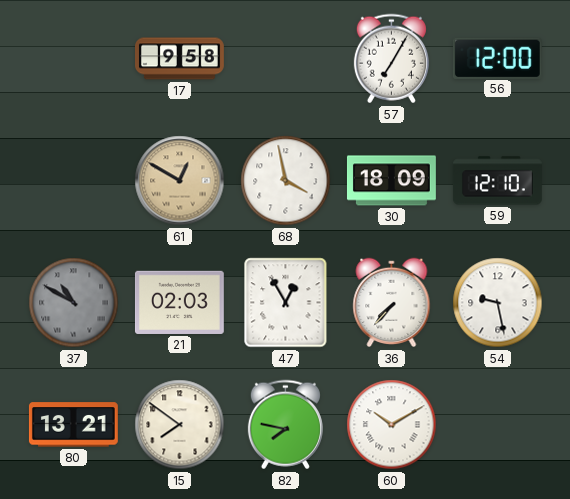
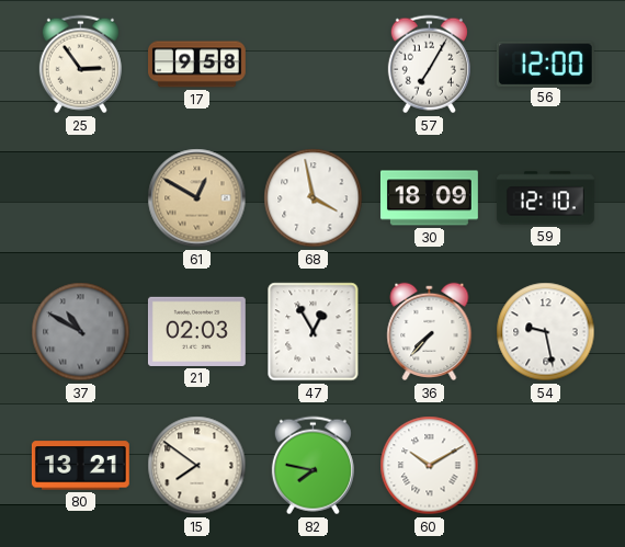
25: none -> 2:54 (80, 65)
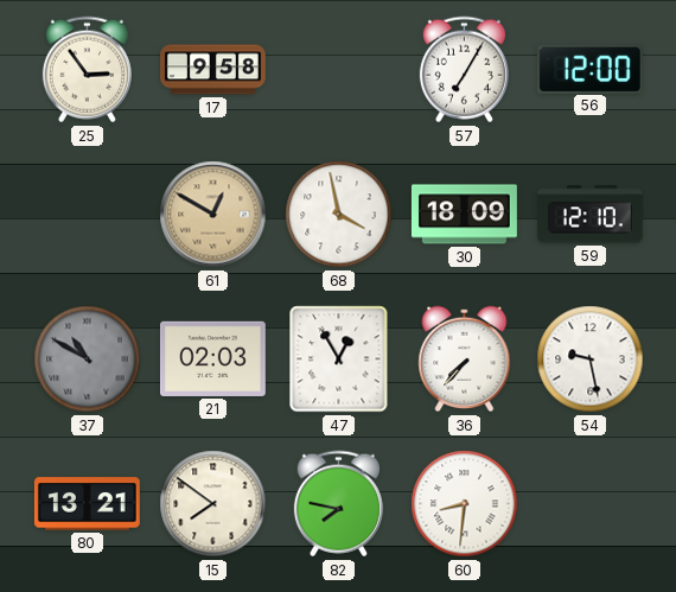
60: 10:10 -> 8:31 (465, 504)
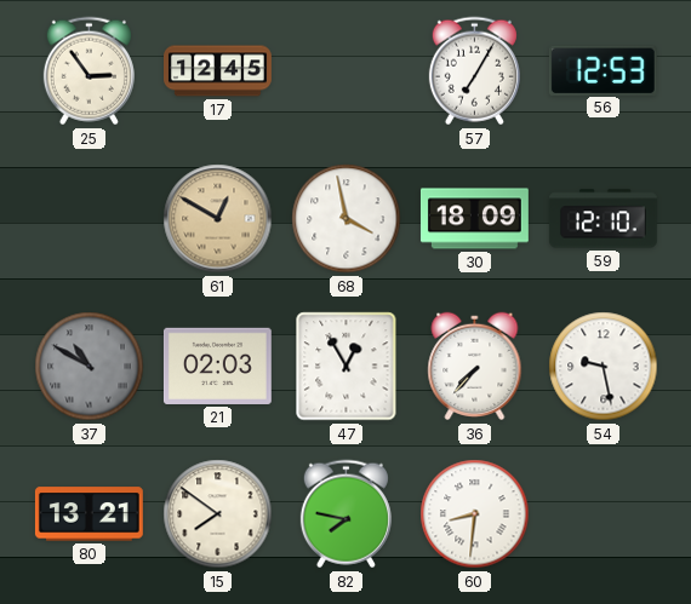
17: 9:58 -> 12:45 (218, 71)
56: 12:00 -> 12:53 (603, 70)
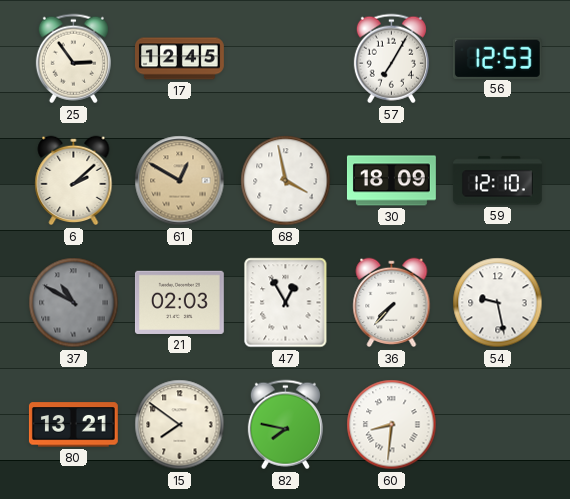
6: none -> 2:08 (74, 181)
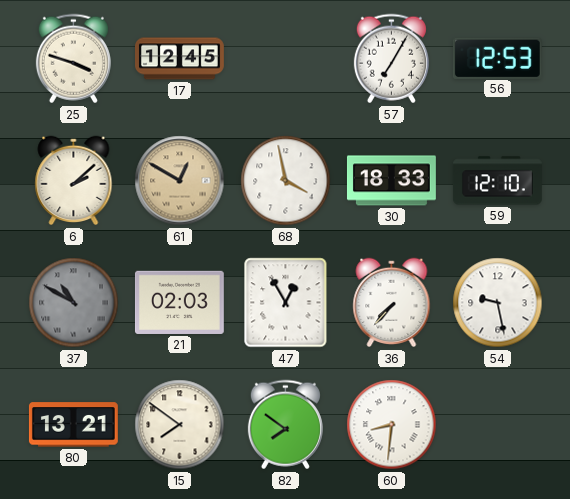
25: 2:54 -> 3:48 (73, 59)
30: 18:09 -> 18:33 (392, 181)
82: 7:47 -> 7:51 (285, 425)
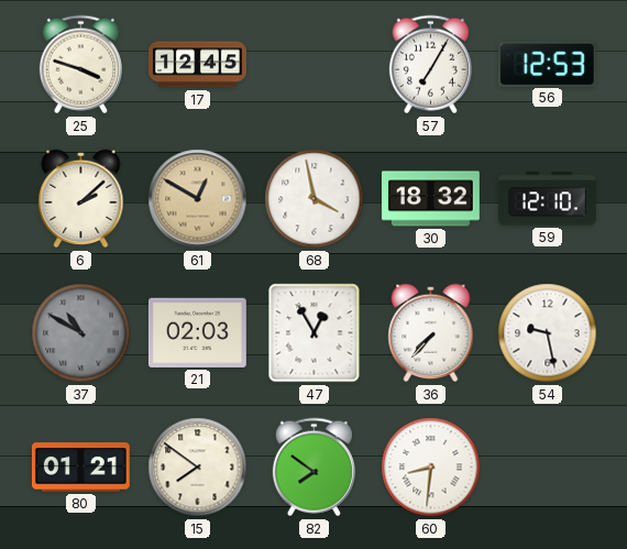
30: 18:33 -> 18:32 (431, 199)
80: 13:21 -> 01:21 (80, 468)
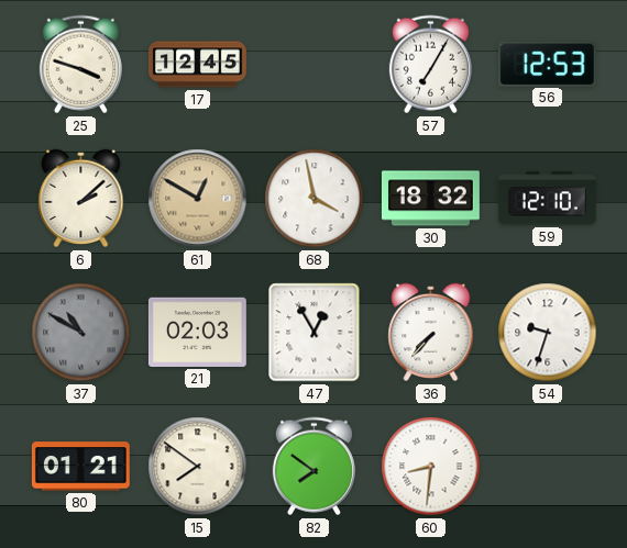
54: 9:28 -> 9:33 (548, 333)
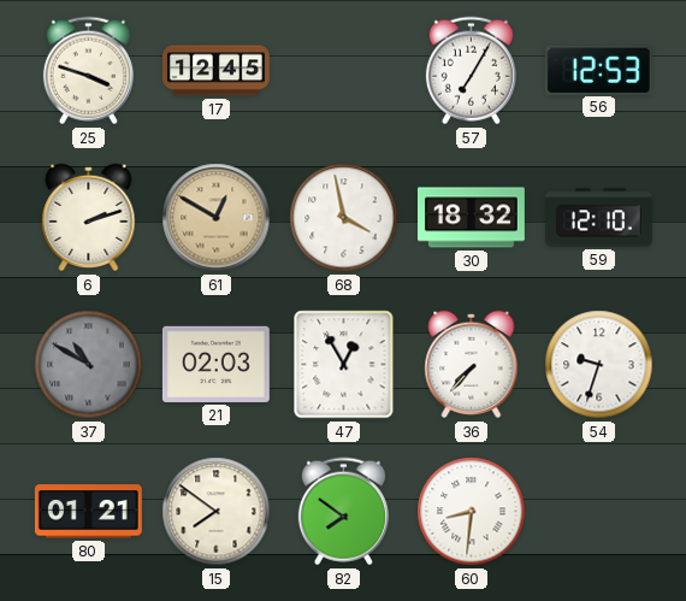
6: 2:08 -> 2:12 (89, 218)
